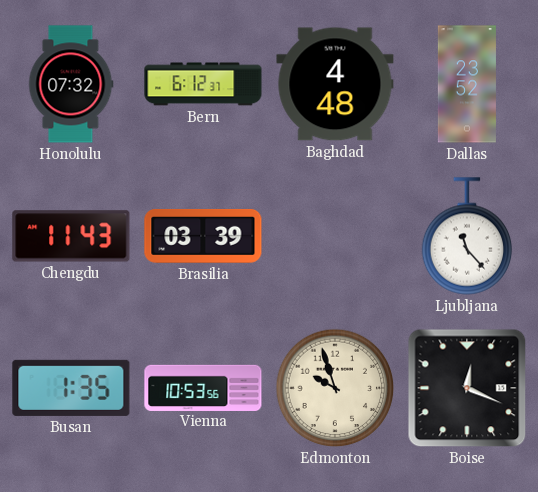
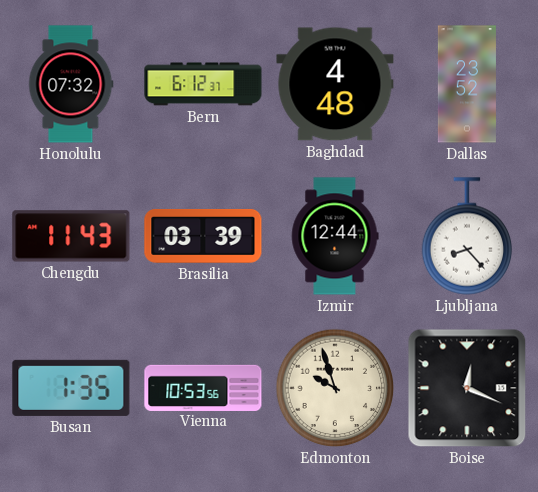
Izmir: none -> 12:44 (335, 236)
Ljubljana: 11:23 -> 8:23 (467, 236)
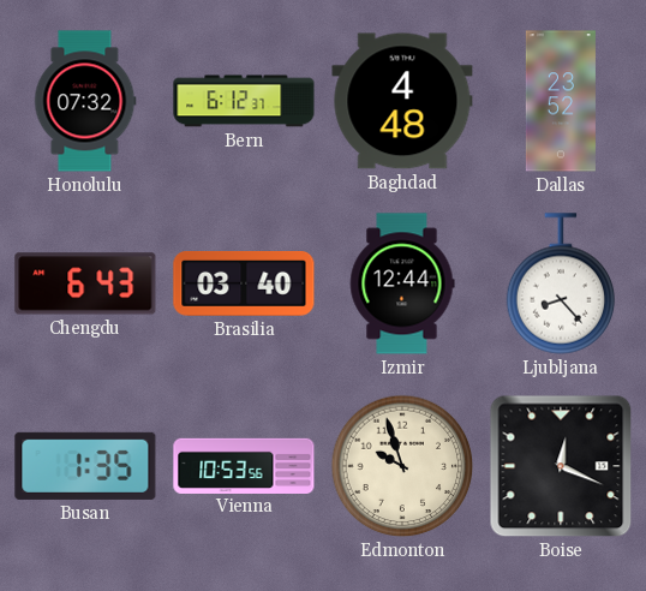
Chengdu: 11:43 -> 6:43 (85, 283)
Brasilia: 03:39 -> 03:40 (244, 285)
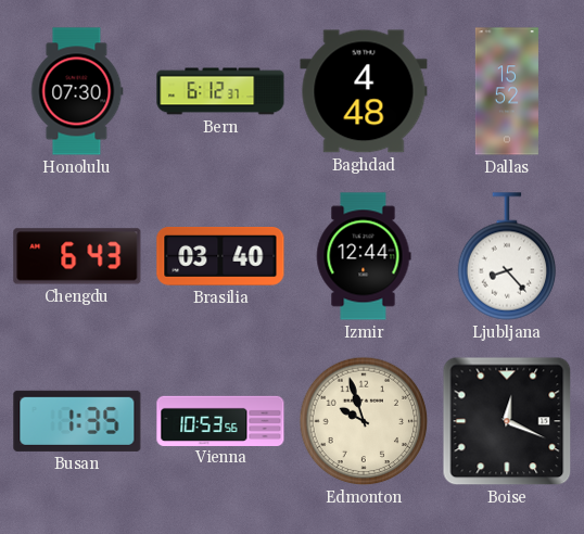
Honolulu: 07:32 -> 07:30 (77, 91)
Dallas: 23:52 -> 15:52 (507, 91)
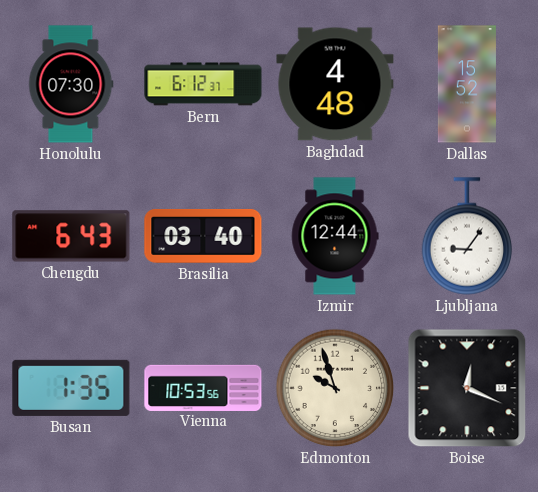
Ljubljana: 8:23 -> 9:06 (467, 236)
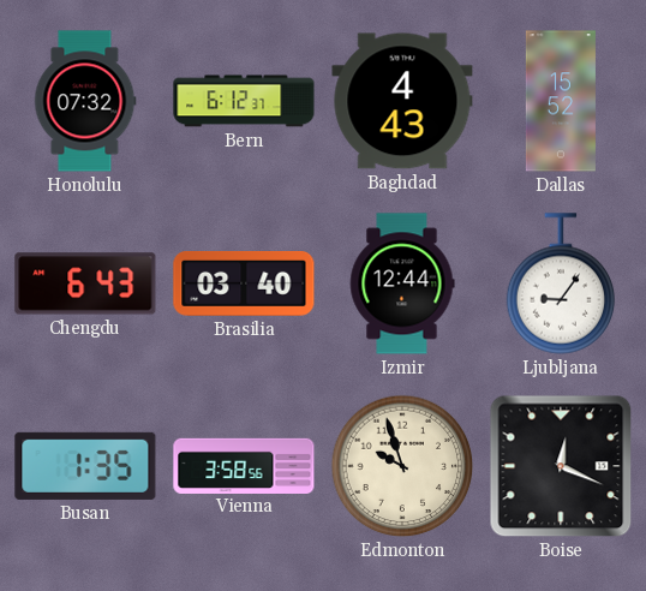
Honolulu: 07:30 -> 07:32 (85, 101)
Baghdad: 4:48 -> 4:43 (402, 101)
Vienna: 10:53 -> 3:58 (244, 465)
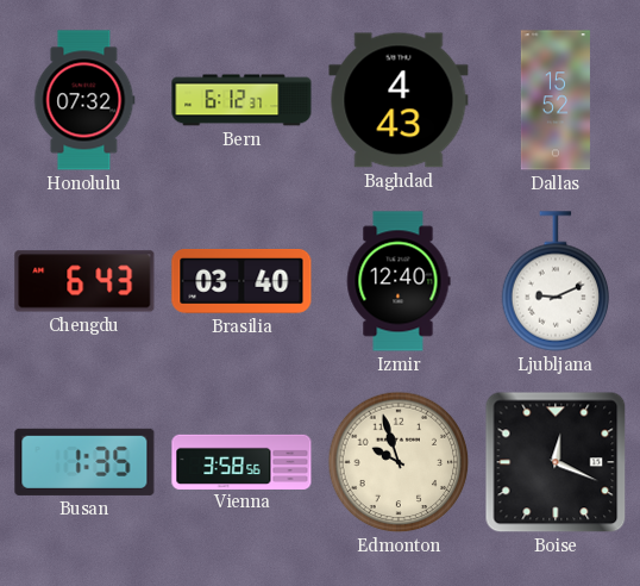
Izmir: 12:44 -> 12:40 (399, 281)
Ljubljana: 9:06 -> 9:11 (556, 281)
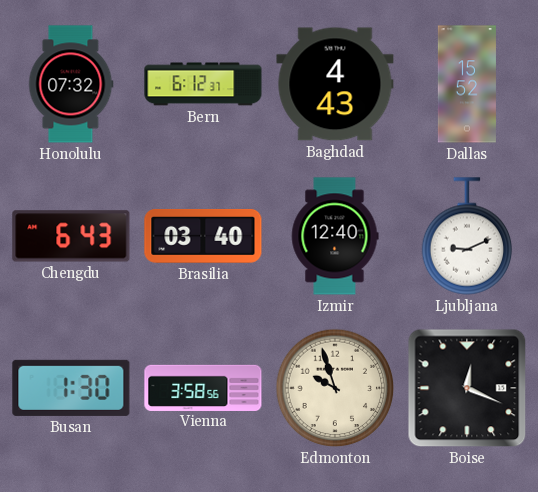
Busan: 1:35 -> 1:30 (71, 388)
